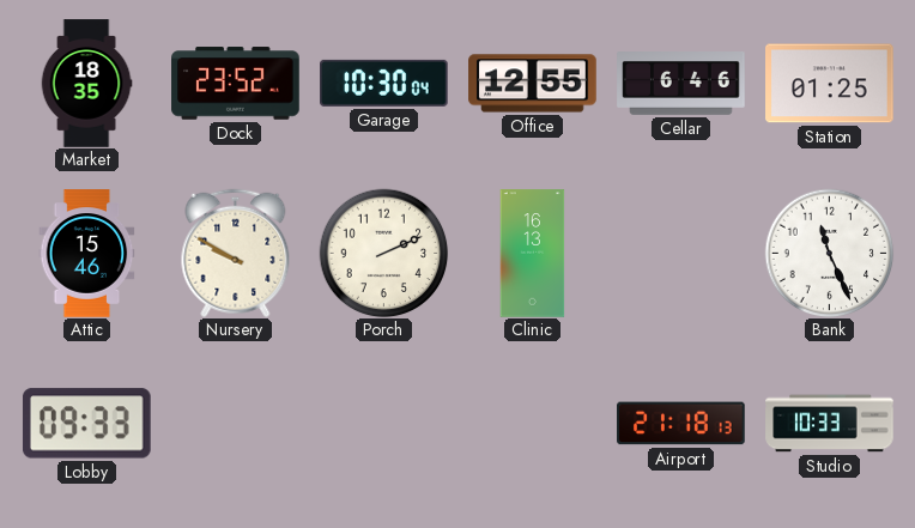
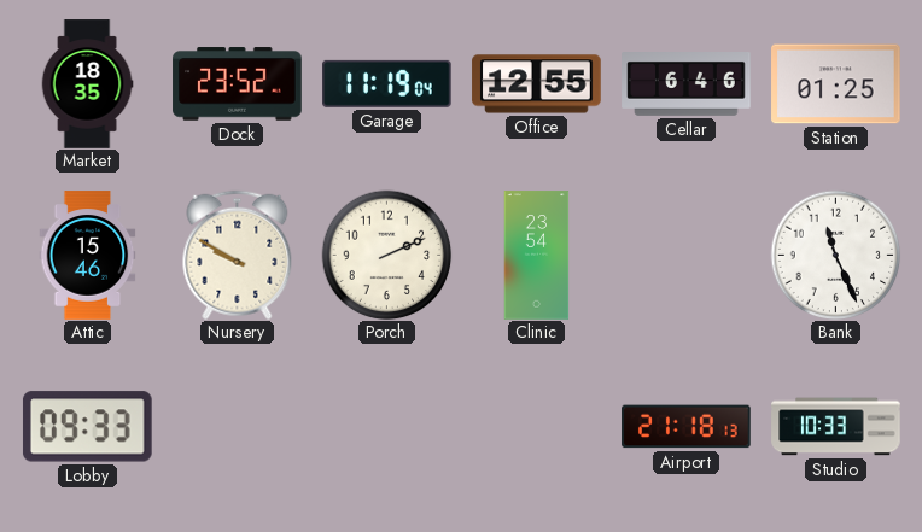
Garage: 10:30 -> 11:19 (387, 83)
Clinic: 16:13 -> 23:54 (537, 256)
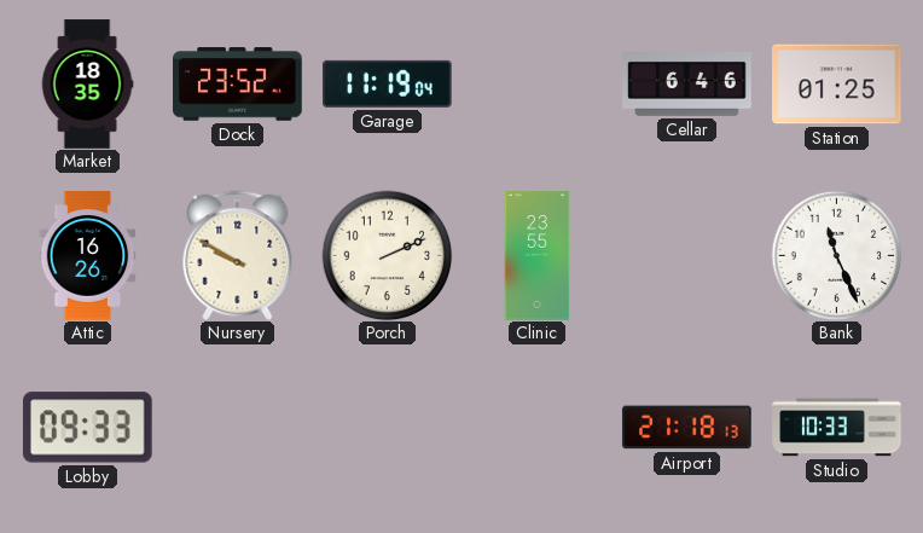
Office: 12:55 -> none (537, 84)
Attic: 15:46 -> 16:26 (88, 256)
Clinic: 23:54 -> 23:55 (538, 256)
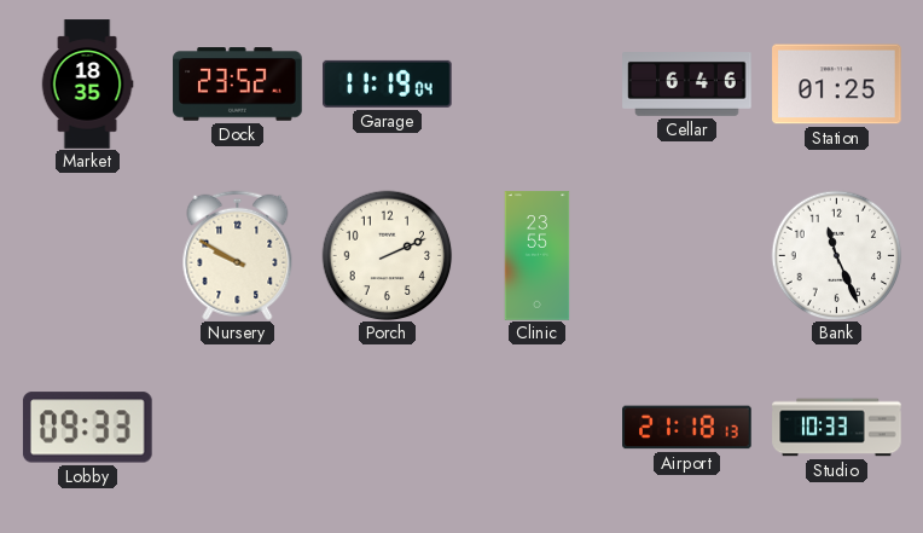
Attic: 16:26 -> none (88, 256)
